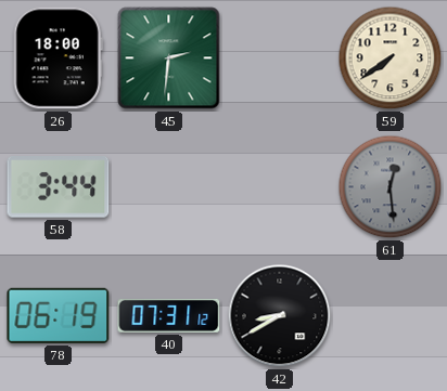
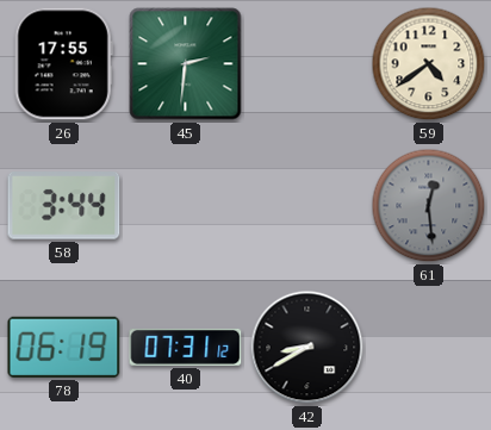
26: 18:00 -> 17:55 (63, 64)
59: 7:39 -> 4:39 (429, 64)
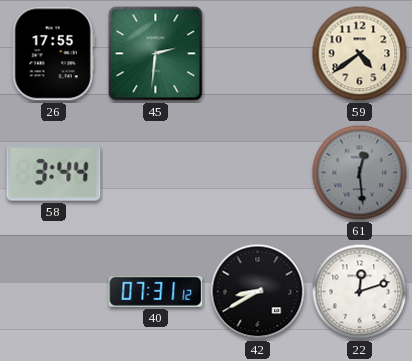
78: 06:19 -> none (64, 347)
22: none -> 12:12 (360, 292)
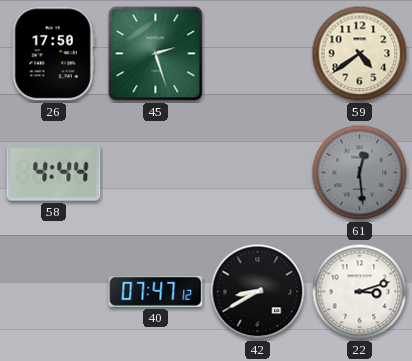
26: 17:55 -> 17:50 (53, 54)
45: 2:31 -> 2:27 (156, 54)
58: 3:44 -> 4:44 (54, 173)
40: 07:31 -> 07:47 (156, 291)
22: 12:12 -> 3:12 (360, 292)
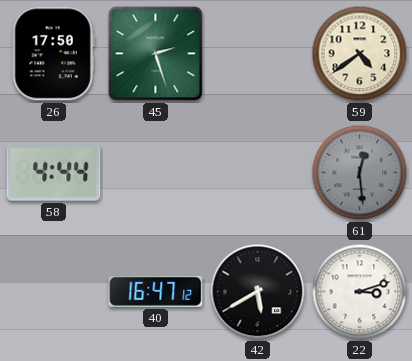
40: 07:47 -> 16:47 (156, 291)
42: 8:40 -> 5:40 (258, 292)
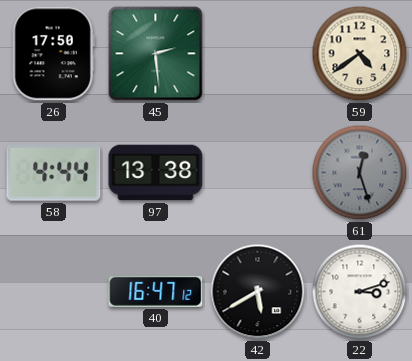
45: 2:27 -> 2:29 (156, 54)
97: none -> 13:38 (156, 173)
61: 12:29 -> 12:27 (360, 173)
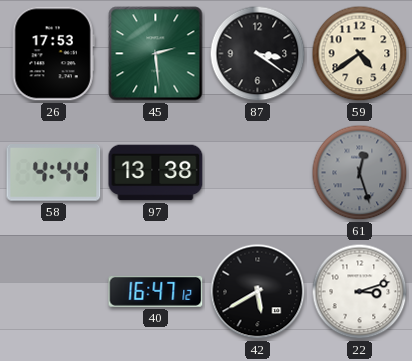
26: 17:50 -> 17:53 (53, 54)
87: none -> 3:21 (258, 54)
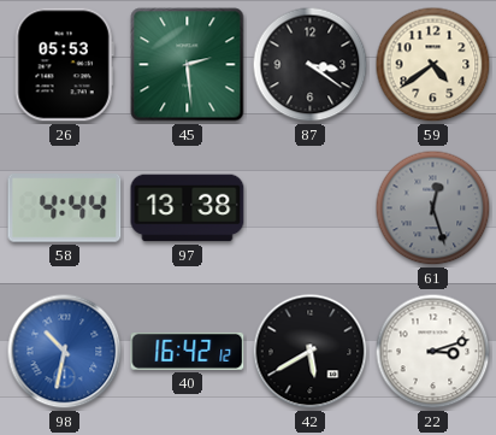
26: 17:53 -> 05:53 (64, 65)
98: none -> 10:32 (65, 352)
40: 16:47 -> 16:42 (188, 351)
